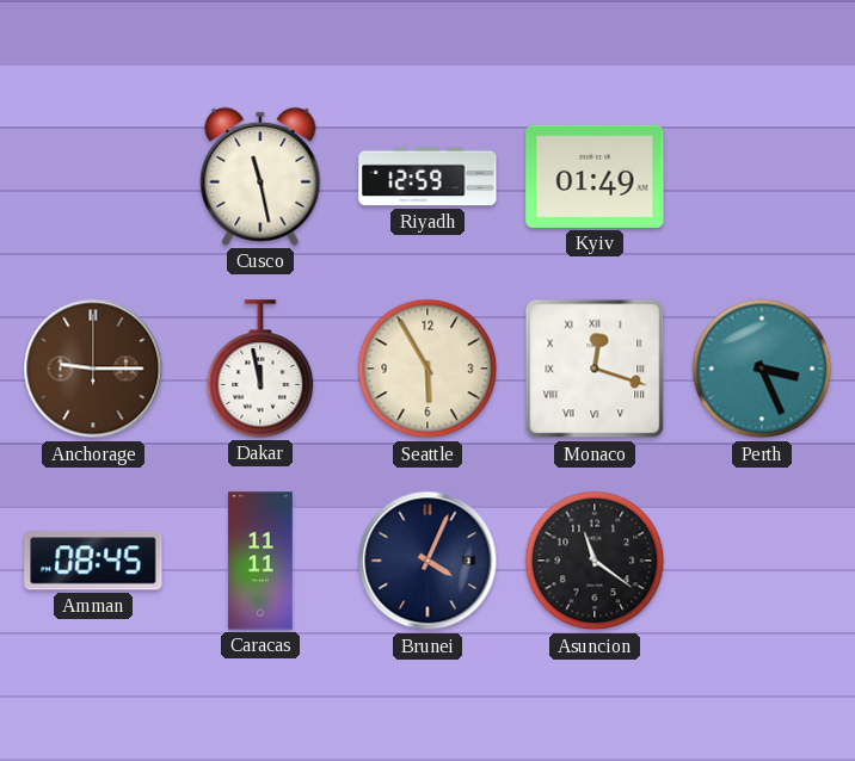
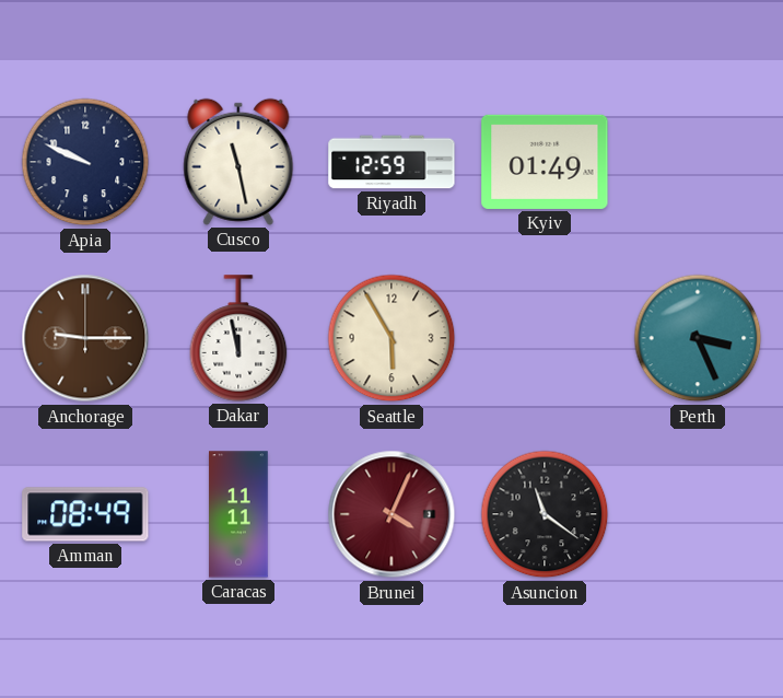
Apia: none -> 9:49 (85, 162)
Monaco: 12:18 -> none (595, 369)
Amman: 08:45 -> 08:49 (85, 514)
Brunei dial: navy -> burgundy (391, 514)
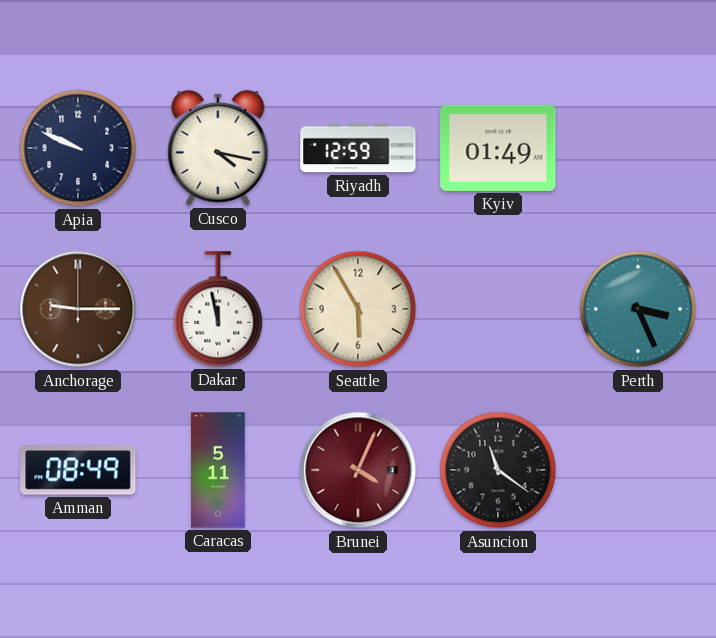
Cusco: 11:28 -> 4:17 (218, 148)
Caracas: 11:11 -> 5:11 (218, 470)
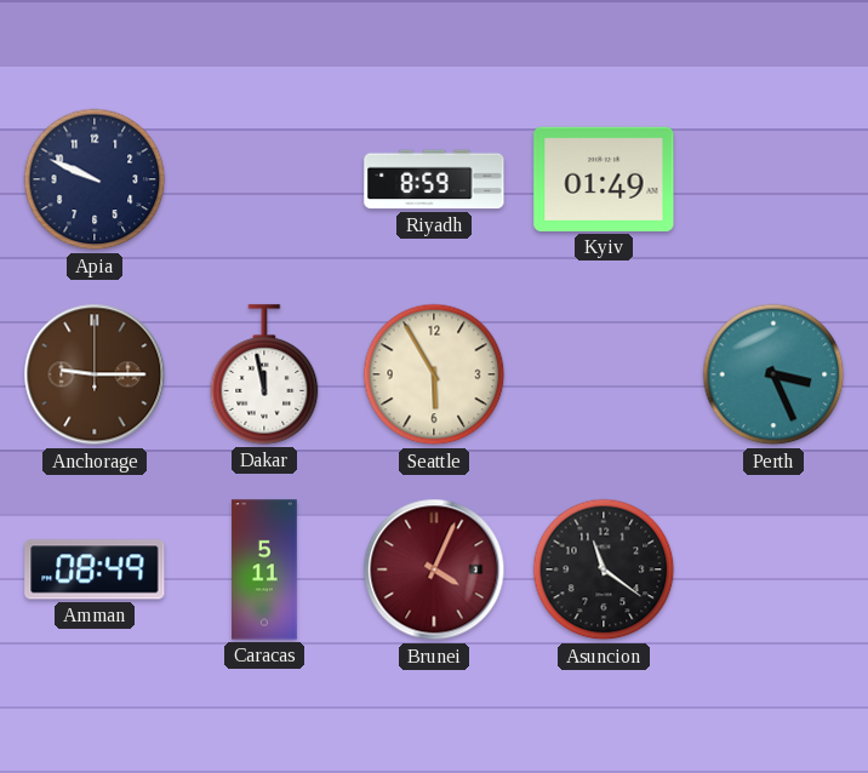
Cusco: 4:17 -> none (218, 148)
Riyadh: 12:59 -> 8:59 (434, 179)
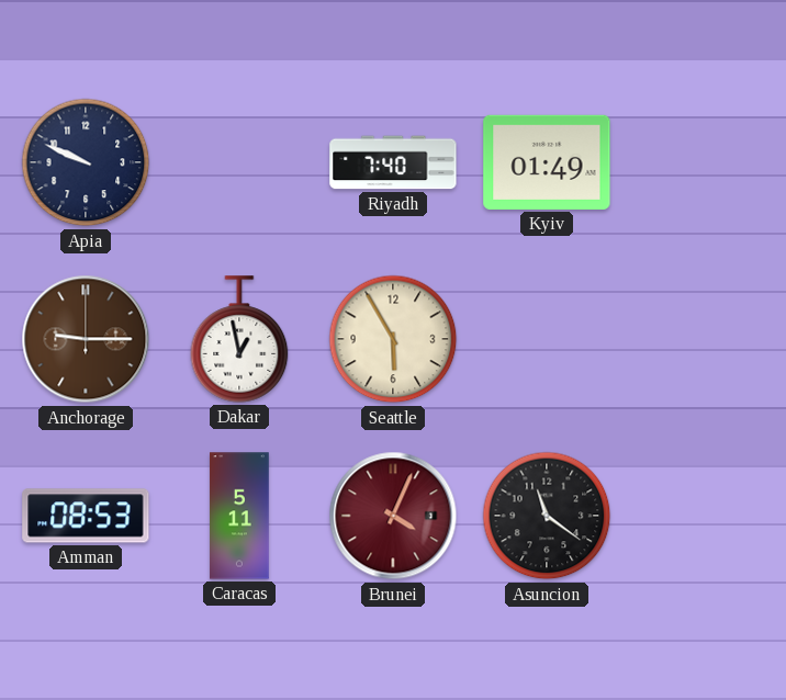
Riyadh: 8:59 -> 7:40 (393, 162)
Dakar: 11:58 -> 12:58 (239, 339)
Perth: 3:26 -> none (773, 374)
Amman: 08:49 -> 08:53 (86, 516)
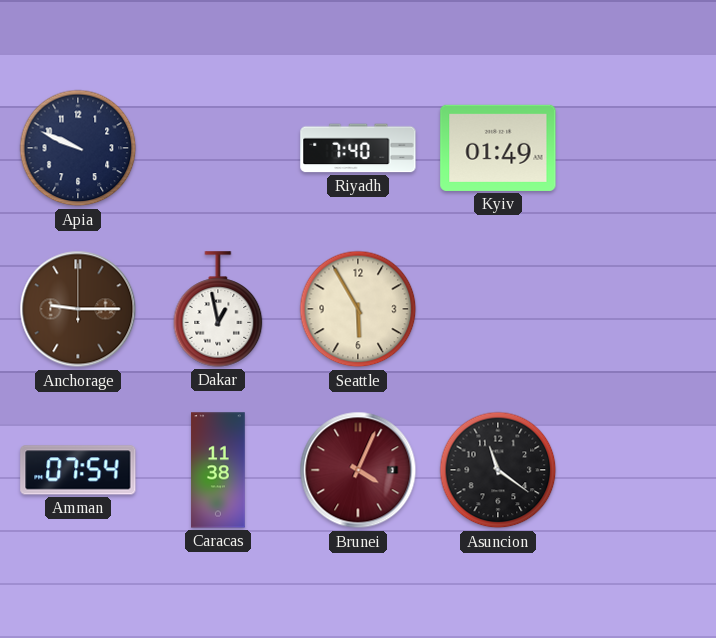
Amman: 08:53 -> 07:54 (78, 470)
Caracas: 5:11 -> 11:38 (218, 470)
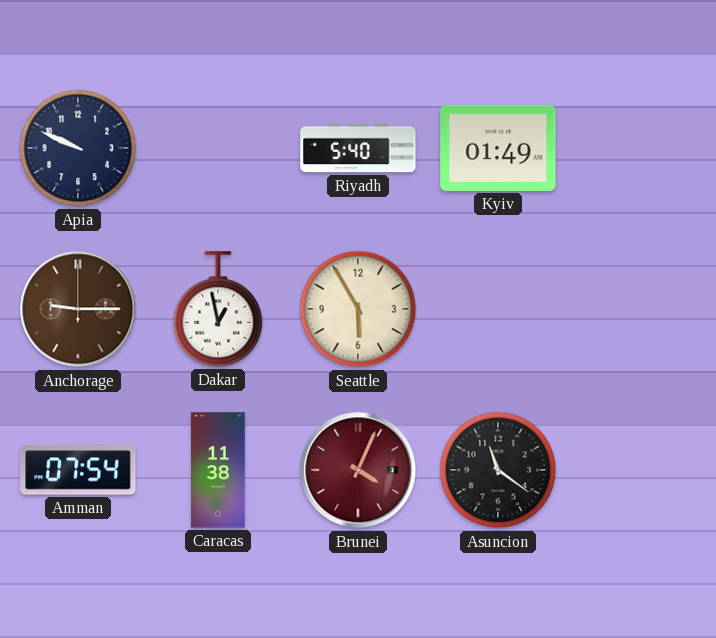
Riyadh: 7:40 -> 5:40 (358, 148)
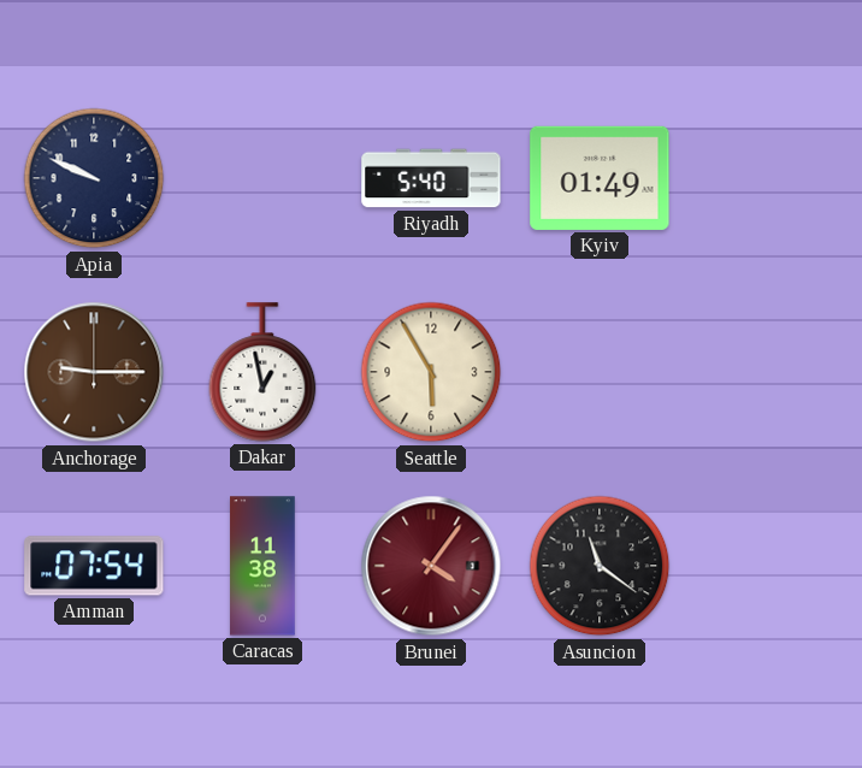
Brunei: 4:04 -> 4:06 (431, 566)
